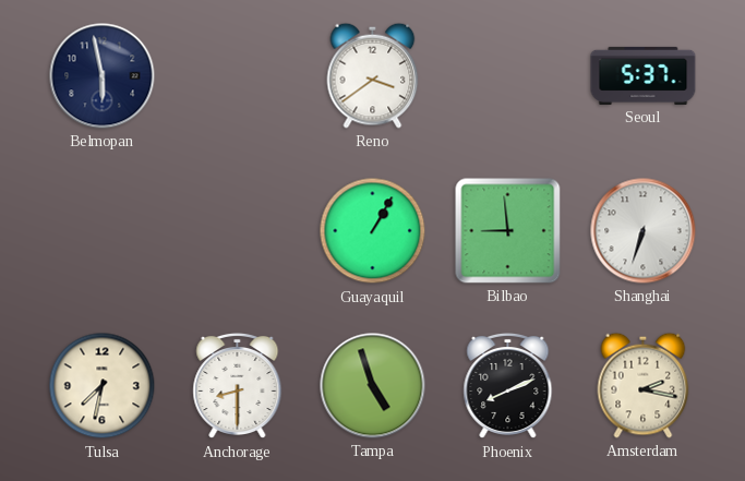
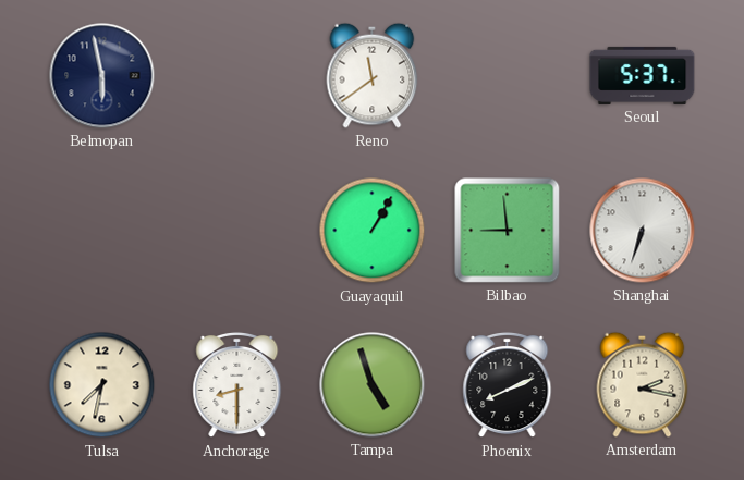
Reno: 3:39 -> 11:39 (373, 75)
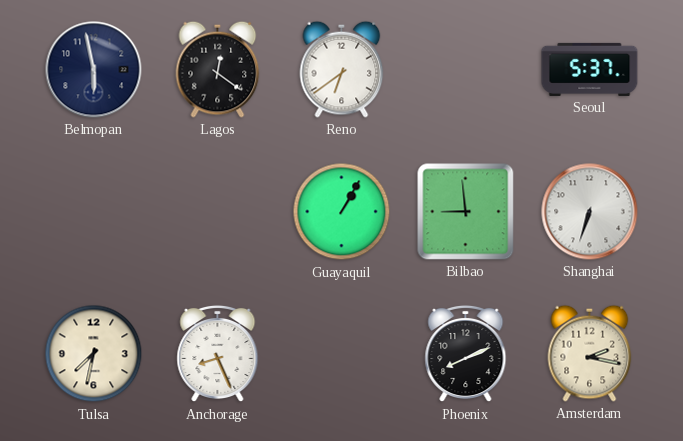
Lagos: none -> 12:21 (218, 69)
Reno: 11:39 -> 6:39 (342, 69)
Anchorage: 8:30 -> 8:26 (218, 354)
Tampa: 4:57 -> none (373, 385)
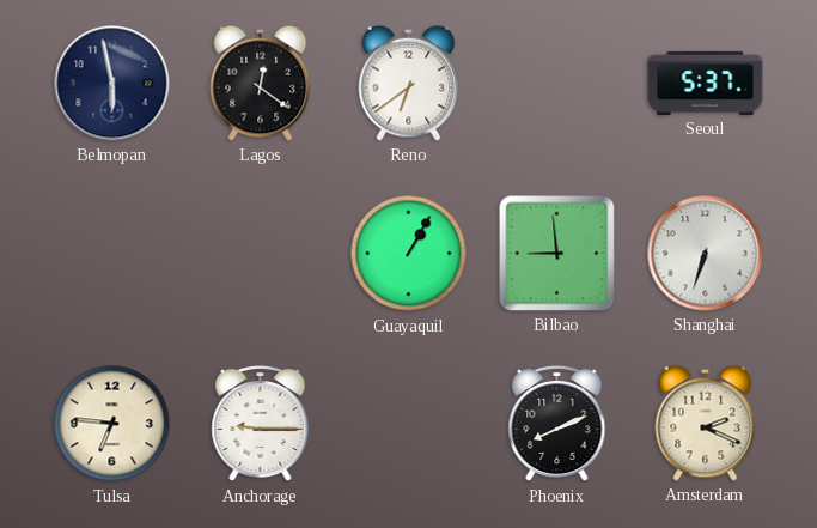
Tulsa: 7:32 -> 6:46 (112, 424)
Anchorage: 8:26 -> 9:15 (261, 424)
Amsterdam: 2:17 -> 2:19 (706, 423)
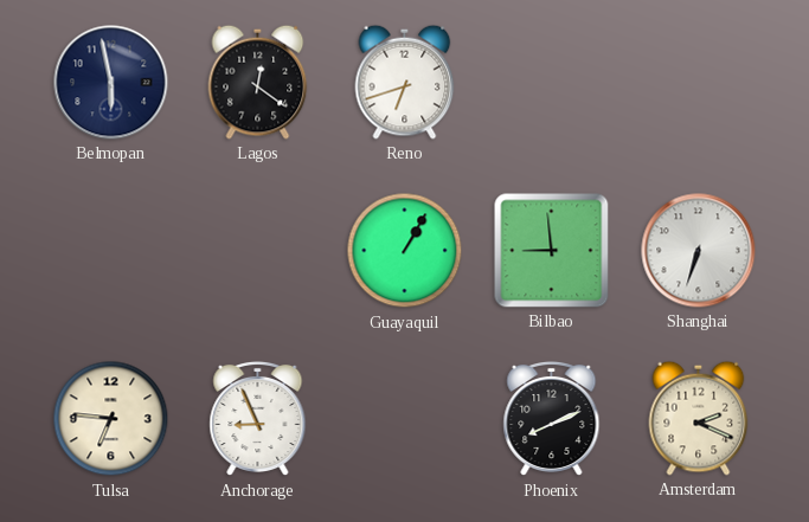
Reno: 6:39 -> 6:42 (405, 82)
Seoul: 5:37 -> none (706, 83)
Anchorage: 9:15 -> 8:56 (258, 419)
